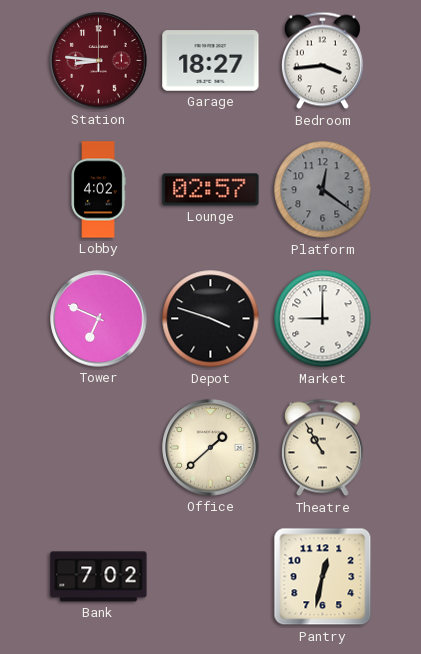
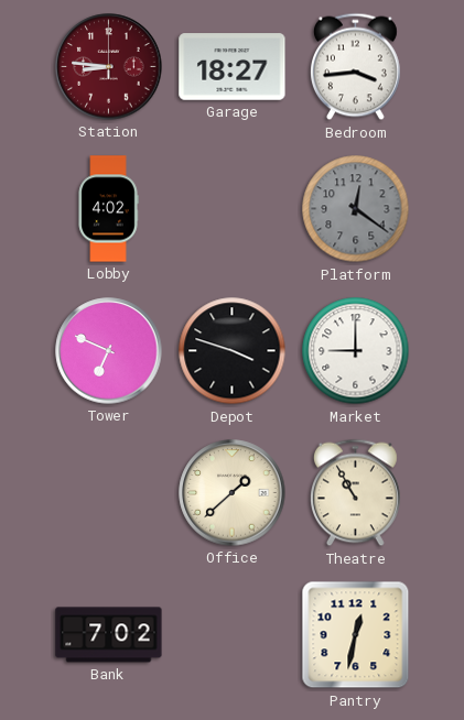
Lounge: 02:57 -> none (211, 190)
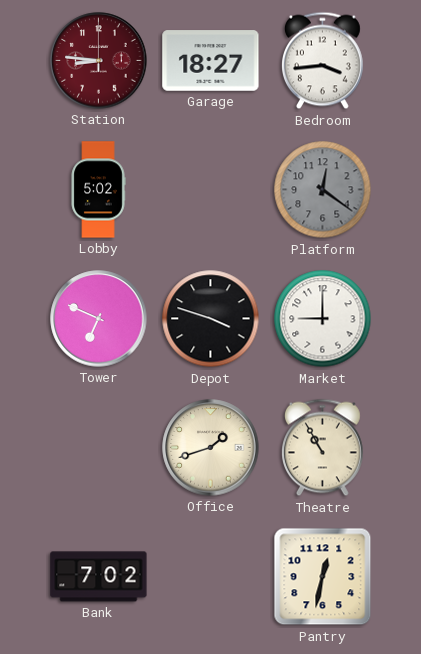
Lobby: 4:02 -> 5:02 (98, 190)
Office: 1:38 -> 1:42 (211, 448)
